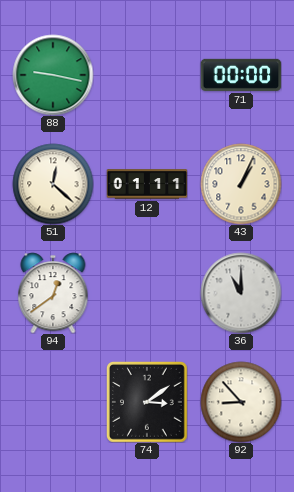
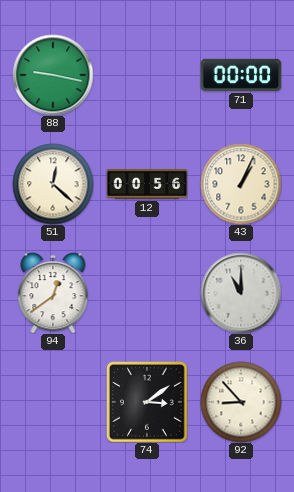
12: 01:11 -> 00:56 (147, 184)
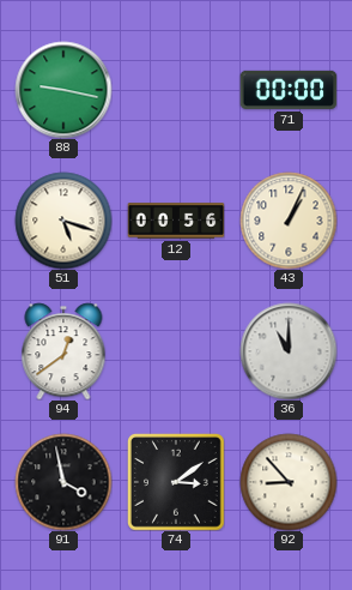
51: 12:22 -> 5:18 (63, 221)
91: none -> 3:58 (63, 482)
